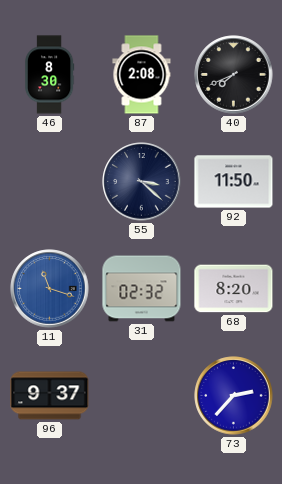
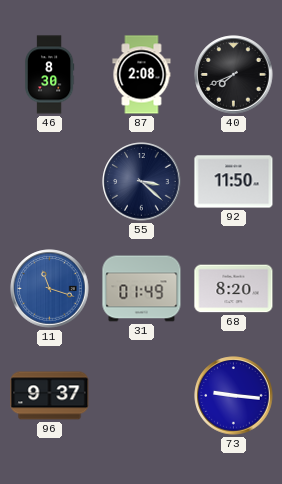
31: 02:32 -> 01:49 (142, 289)
73: 2:37 -> 9:16 (234, 396)
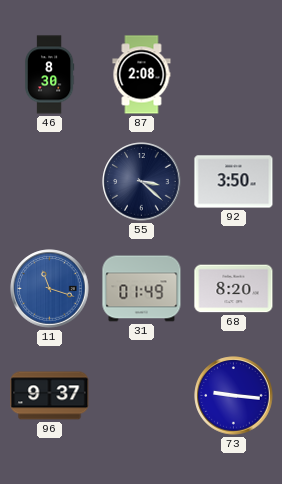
40: 7:41 -> none (234, 75)
92: 11:50 -> 3:50 (234, 182)
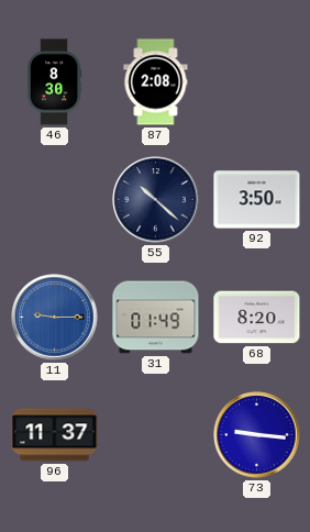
55: 3:22 -> 10:22 (156, 200)
11: 11:18 -> 9:15 (55, 318)
96: 9:37 -> 11:37 (55, 435)
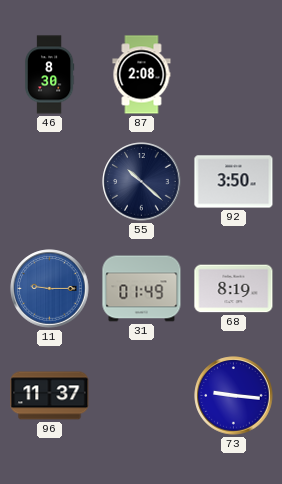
68: 8:20 -> 8:19 (234, 289)
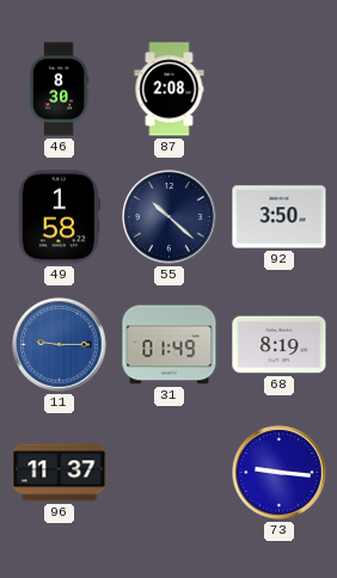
49: none -> 1:58 (59, 217)
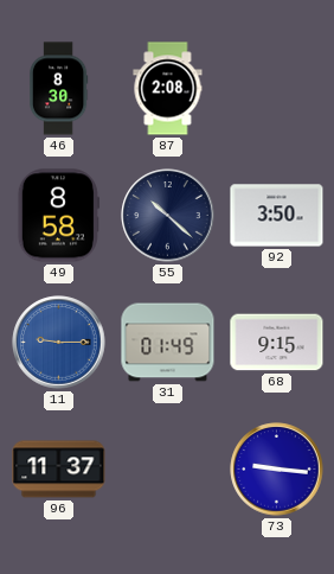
49: 1:58 -> 8:58 (58, 216)
68: 8:19 -> 9:15 (277, 343)
